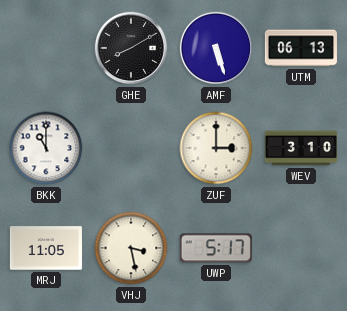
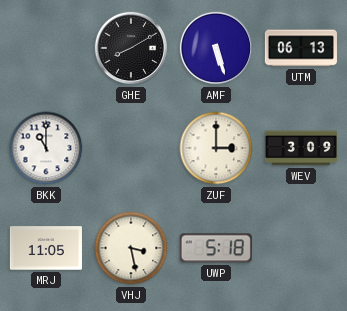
WEV: 3:10 -> 3:09 (301, 148)
UWP: 5:17 -> 5:18 (216, 248)
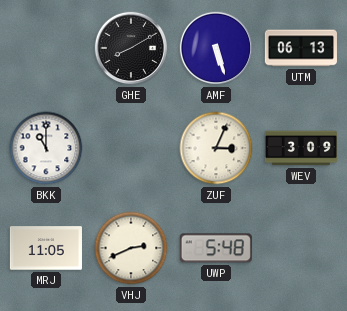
ZUF: 3:00 -> 3:04 (216, 148)
VHJ: 3:28 -> 2:41 (131, 248)
UWP: 5:18 -> 5:48 (216, 248)
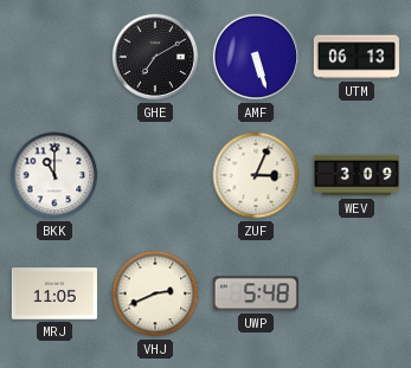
GHE: 8:10 -> 7:10 (155, 57)
